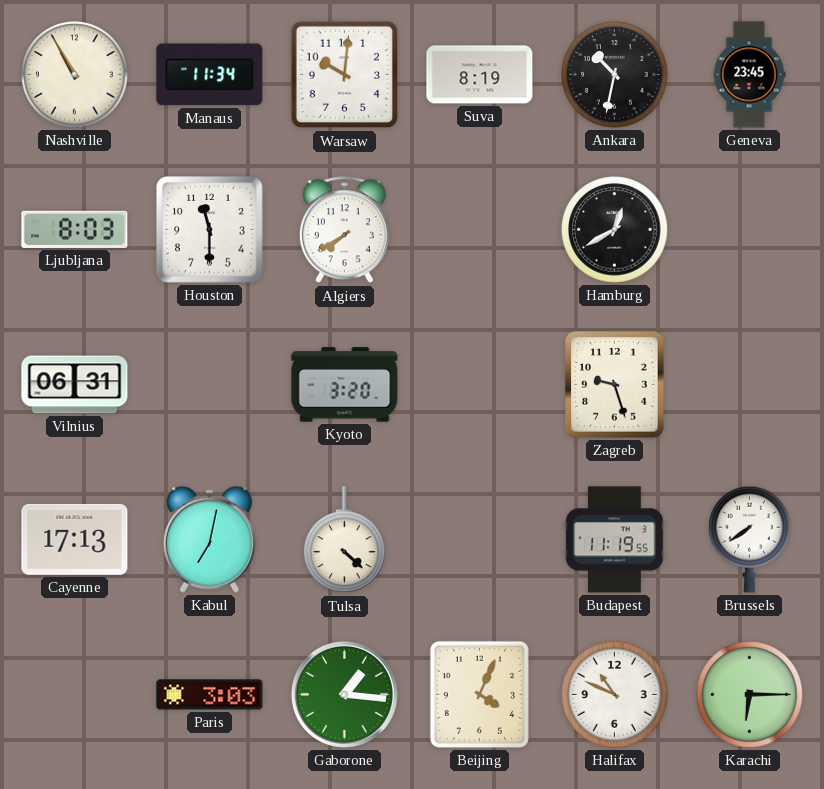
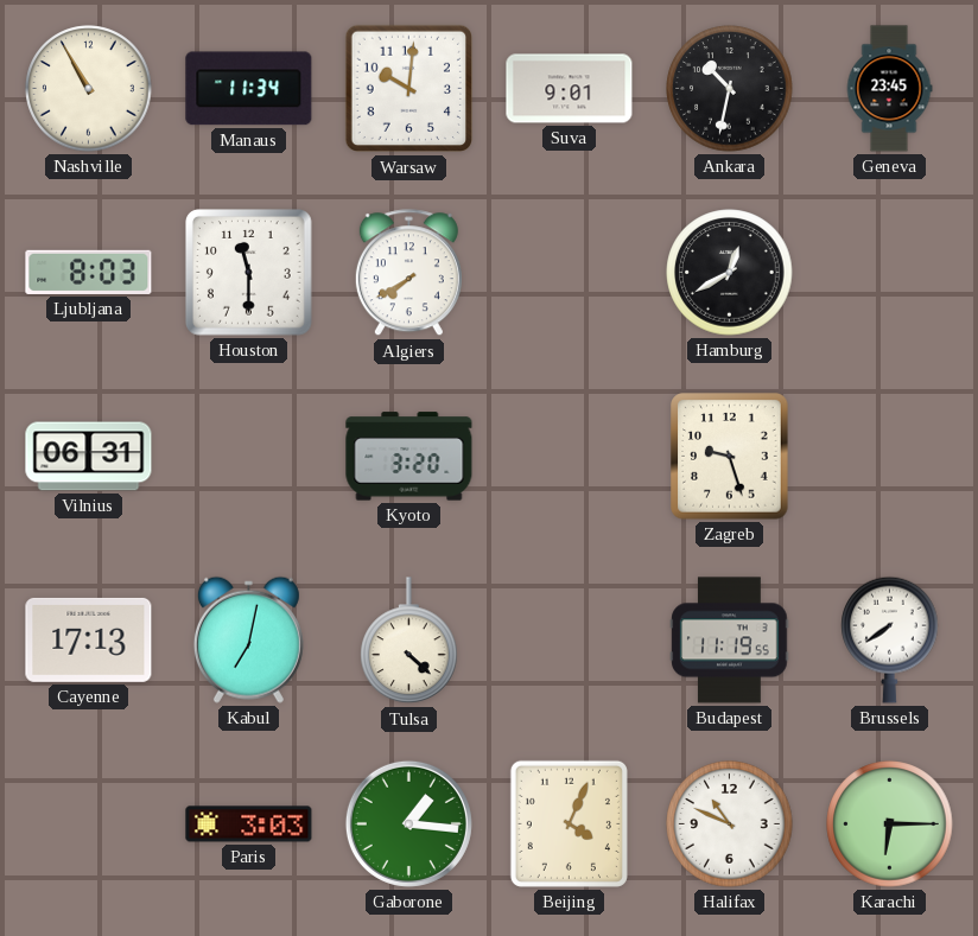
Suva: 8:19 -> 9:01 (570, 89)
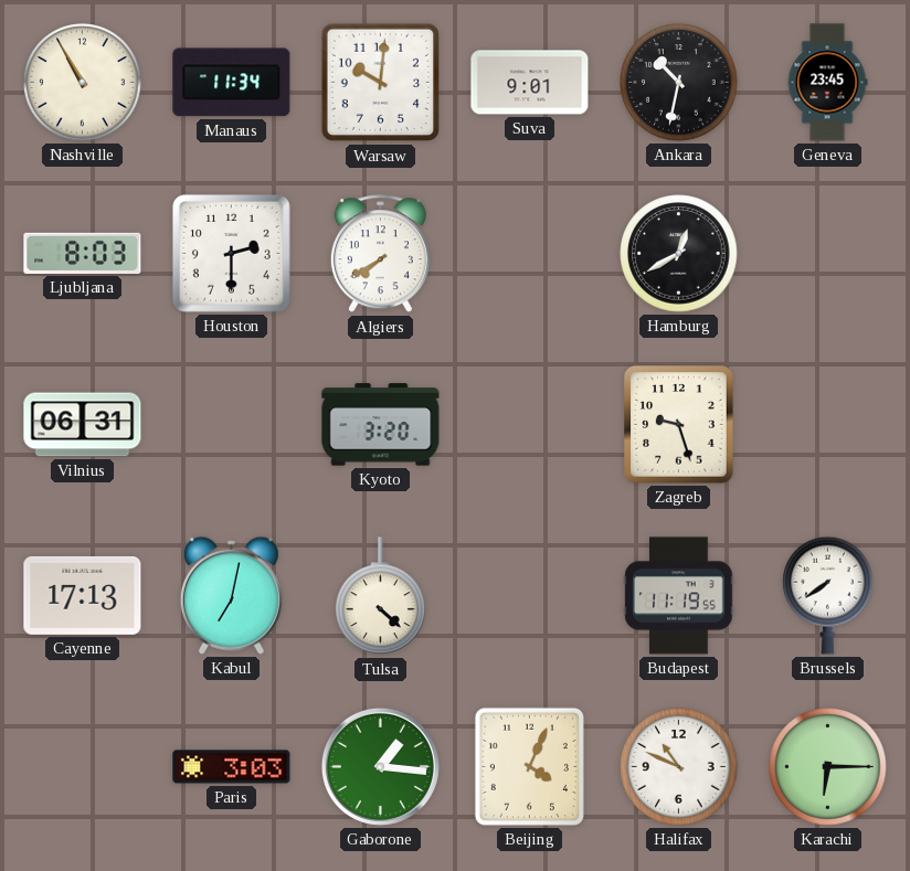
Houston: 11:30 -> 2:30 (232, 254)
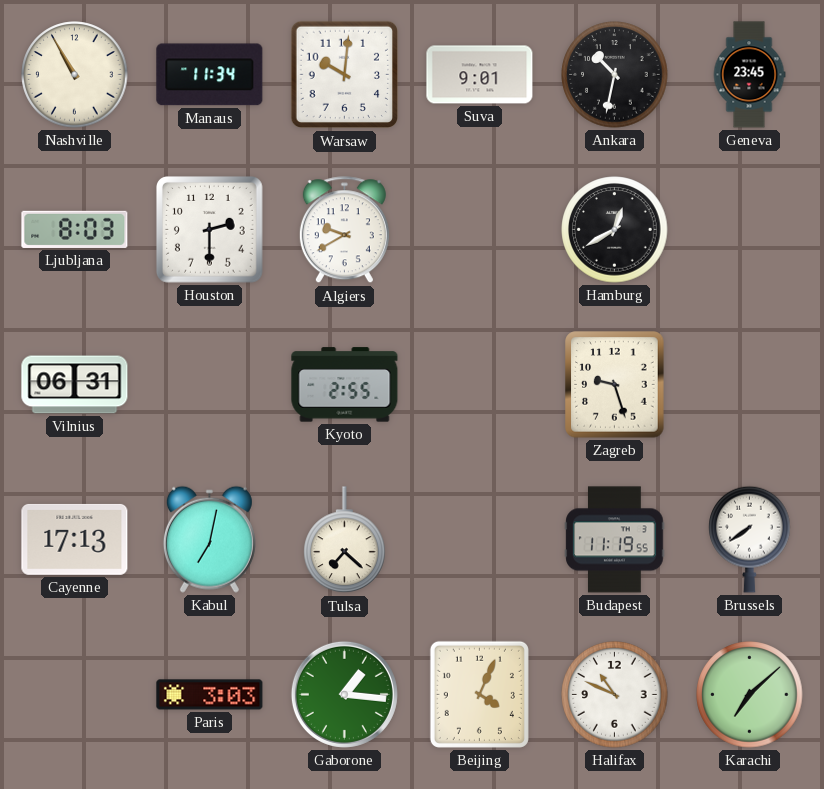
Algiers: 7:40 -> 9:40 (344, 230)
Kyoto: 3:20 -> 2:55 (345, 385)
Tulsa: 4:22 -> 7:22 (345, 540)
Karachi: 6:15 -> 7:08 (750, 695)
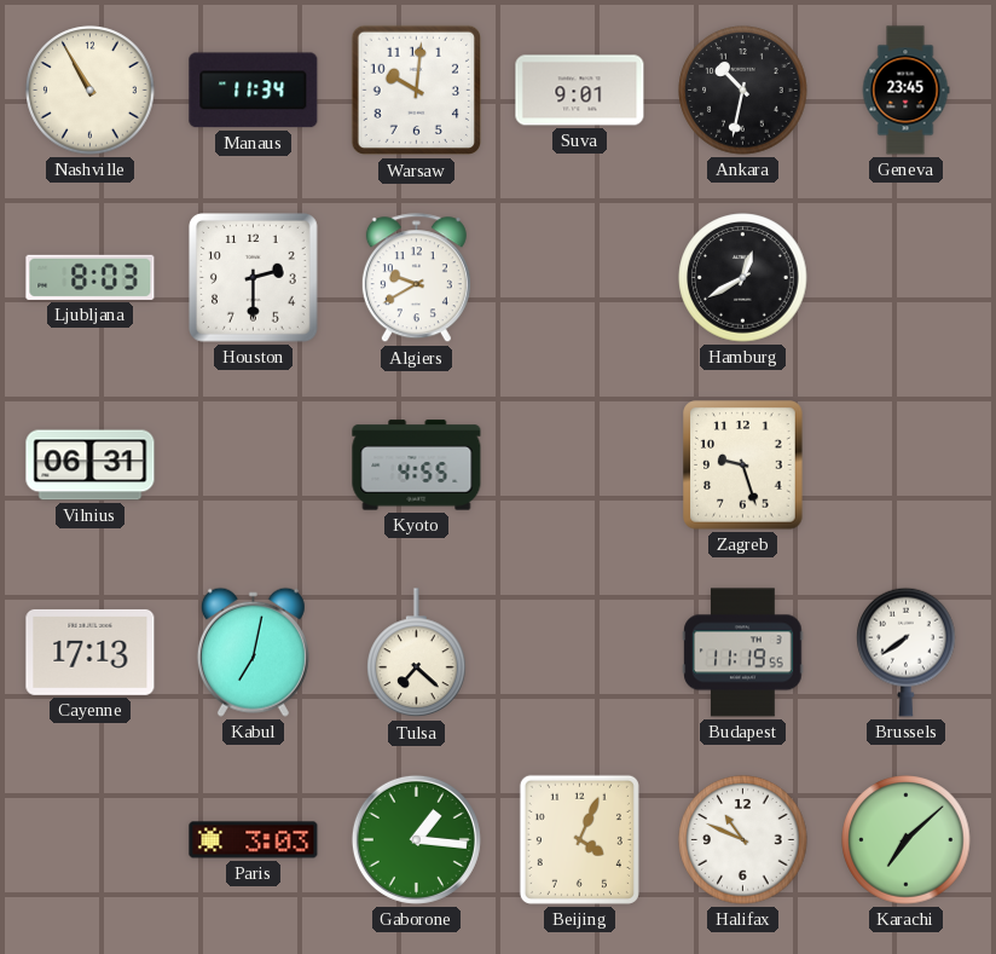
Kyoto: 2:55 -> 4:55 (417, 466)
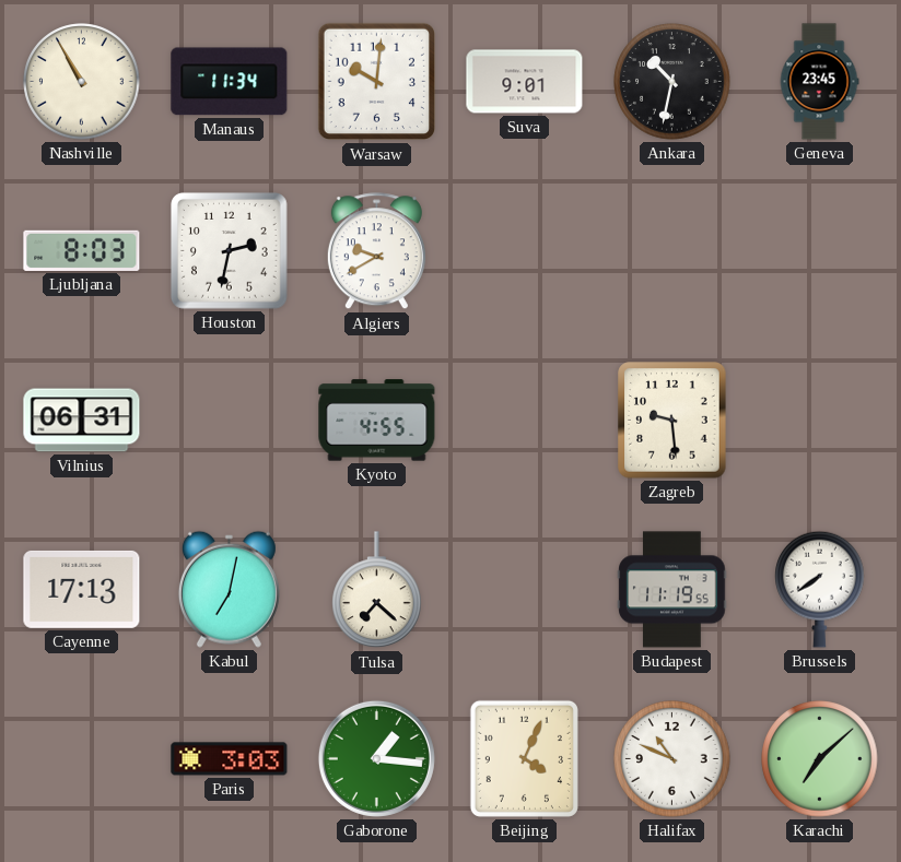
Houston: 2:30 -> 2:32 (230, 251)
Hamburg: 12:40 -> none (743, 278)
Zagreb: 9:27 -> 9:29 (672, 421)
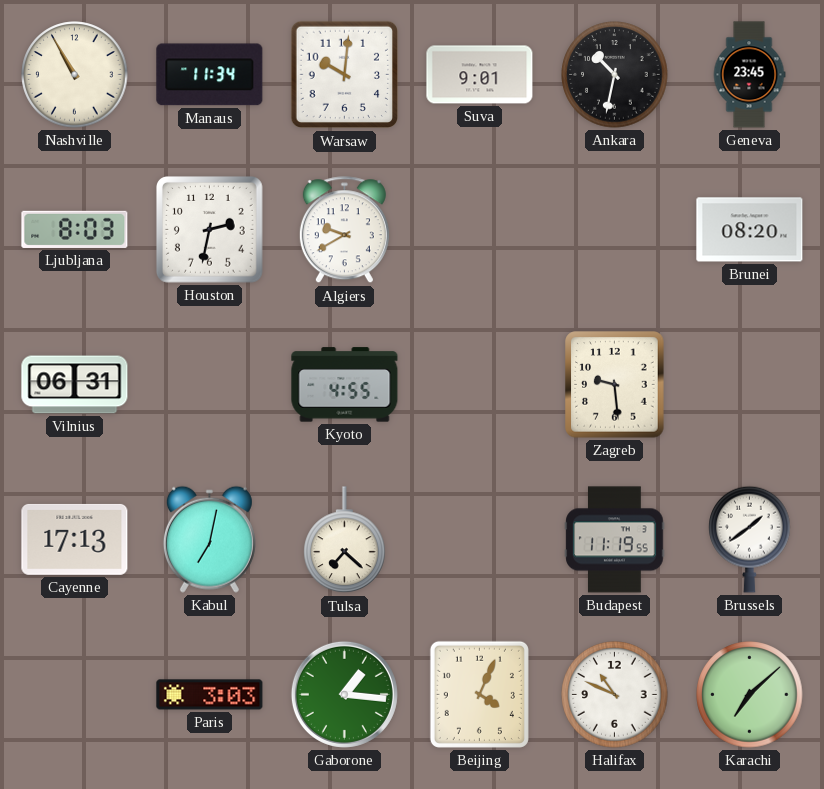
Brunei: none -> 08:20 (750, 230)
Brussels: 7:39 -> 1:39 (750, 539)
